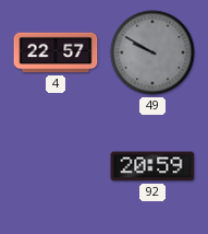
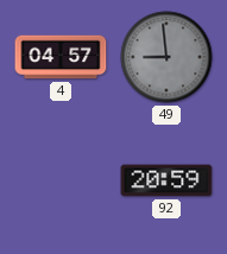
4: 22:57 -> 04:57 (61, 57)
49: 9:50 -> 8:59 (166, 57)
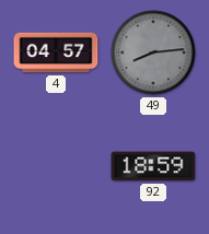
49: 8:59 -> 8:14 (153, 52)
92: 20:59 -> 18:59 (153, 166)
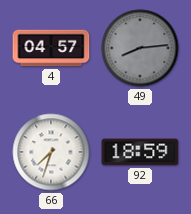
66: none -> 7:33 (51, 152)
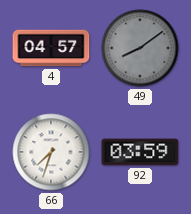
49: 8:14 -> 8:09 (140, 48)
92: 18:59 -> 03:59 (140, 152)
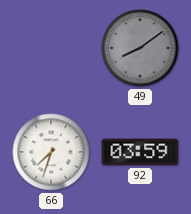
4: 04:57 -> none (51, 48)
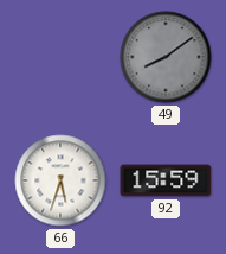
66: 7:33 -> 5:33 (60, 180)
92: 03:59 -> 15:59 (166, 180)
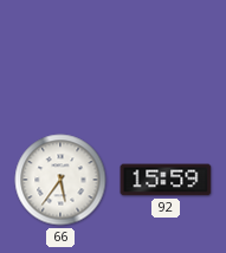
49: 8:09 -> none (166, 57)
66: 5:33 -> 5:36 (60, 180)
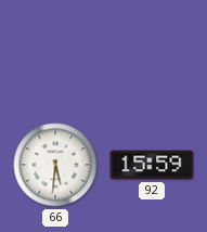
66: 5:36 -> 5:31 (55, 165)
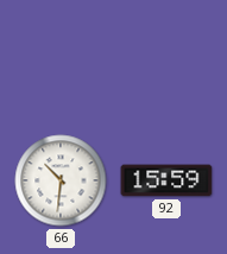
66: 5:31 -> 10:31 (61, 180)
